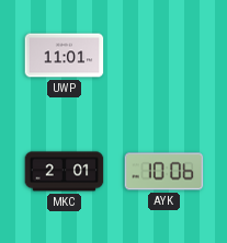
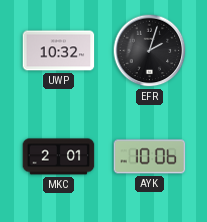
UWP: 11:01 -> 10:32 (59, 51)
EFR: none -> 2:03 (150, 51)
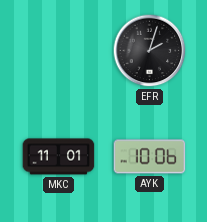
UWP: 10:32 -> none (59, 51)
MKC: 2:01 -> 11:01 (59, 157)
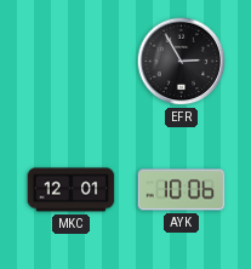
EFR: 2:03 -> 2:55 (182, 62)
MKC: 11:01 -> 12:01 (72, 190)
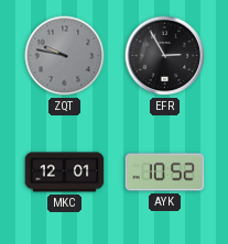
ZQT: none -> 9:47 (65, 56)
AYK: 10:06 -> 10:52 (165, 173)
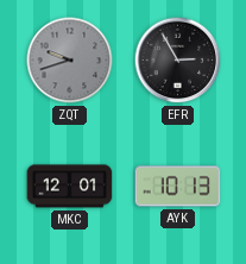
ZQT: 9:47 -> 9:42 (70, 61)
AYK: 10:52 -> 10:13 (178, 187)
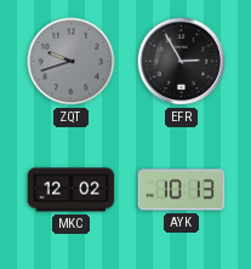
MKC: 12:01 -> 12:02 (72, 190)
